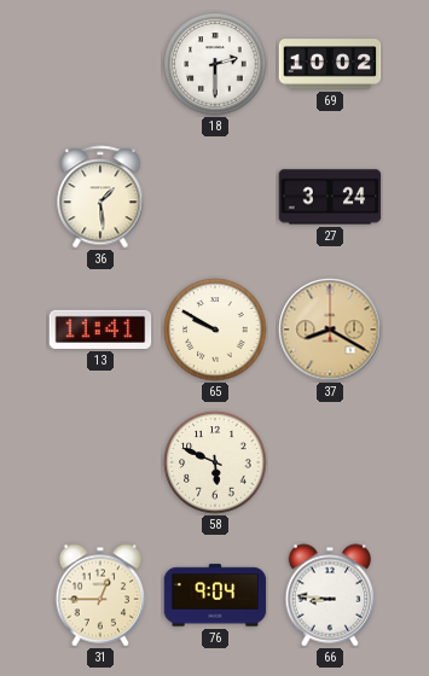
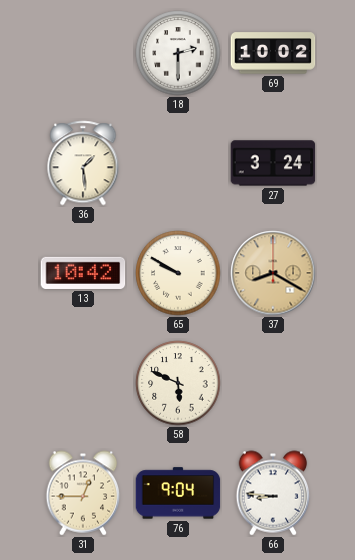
13: 11:41 -> 10:42 (83, 273)
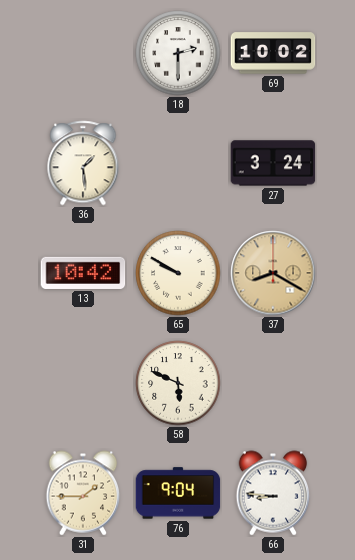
31: 12:45 -> 1:45 (83, 493)
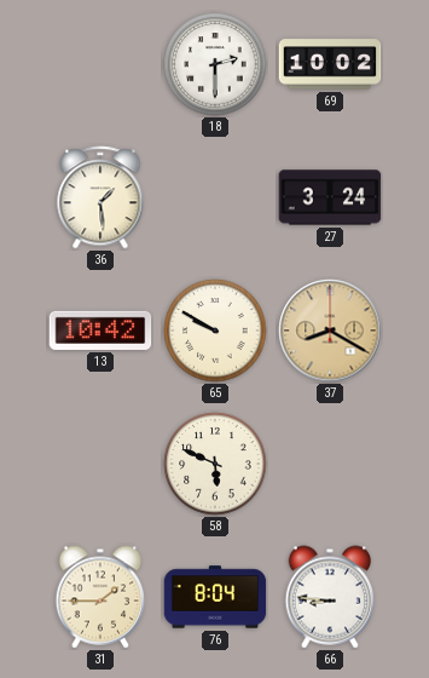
76: 9:04 -> 8:04 (215, 597)
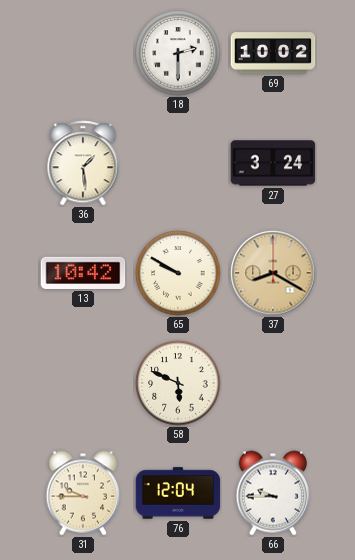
31: 1:45 -> 9:45 (83, 493)
76: 8:04 -> 12:04 (178, 493)
66: 8:46 -> 9:45 (273, 493)
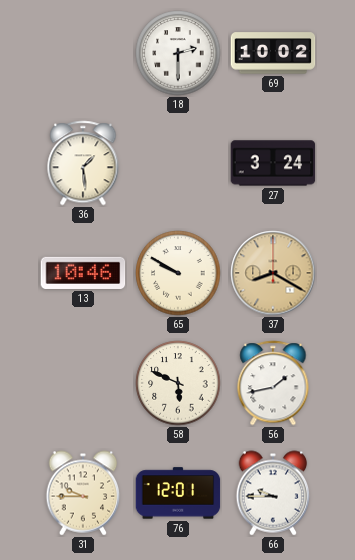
13: 10:42 -> 10:46 (83, 273)
56: none -> 1:43 (273, 383)
76: 12:04 -> 12:01 (178, 493)
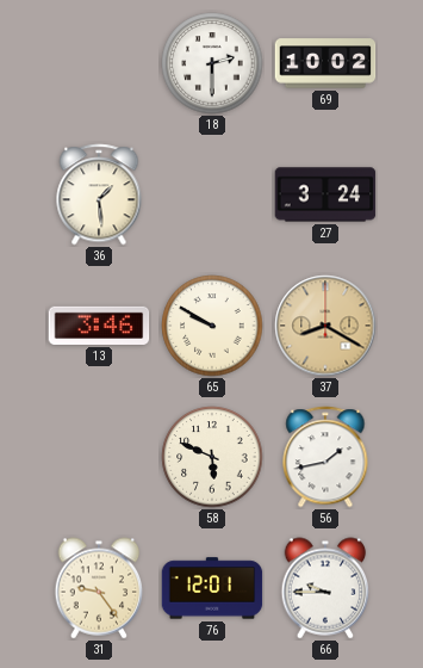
13: 10:46 -> 3:46 (99, 326)
31: 9:45 -> 9:24 (99, 588)
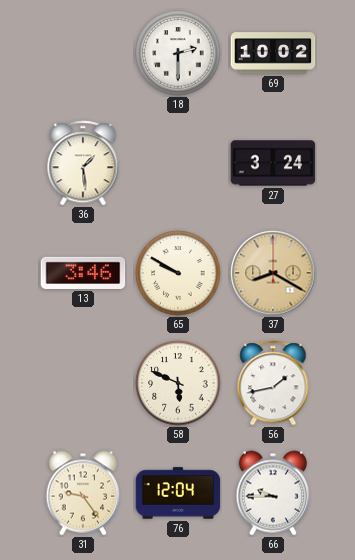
76: 12:01 -> 12:04 (178, 493)
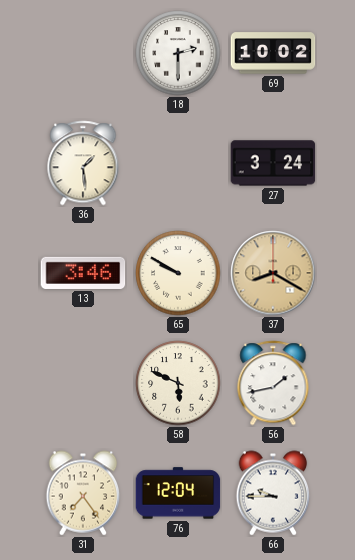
31: 9:24 -> 7:24 (83, 493)
